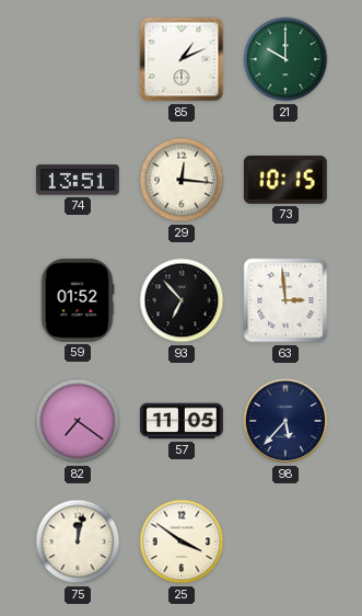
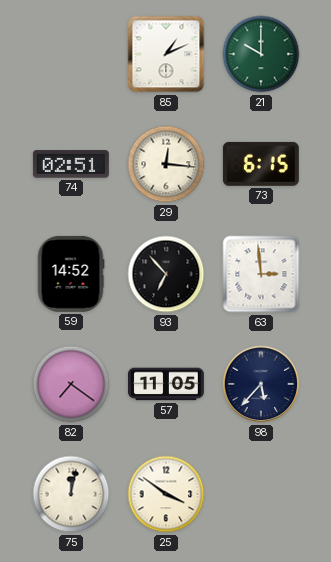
74: 13:51 -> 02:51 (71, 164)
73: 10:15 -> 6:15 (261, 164)
59: 01:52 -> 14:52 (71, 274)
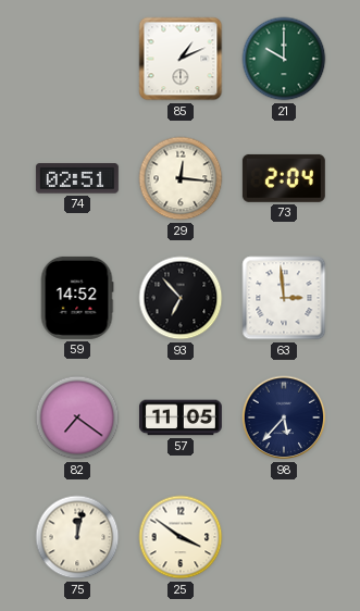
73: 6:15 -> 2:04 (284, 178)
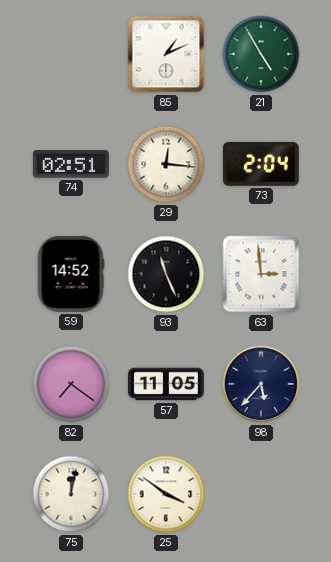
21: 10:00 -> 4:55 (261, 54)
93: 6:53 -> 11:26 (166, 274)
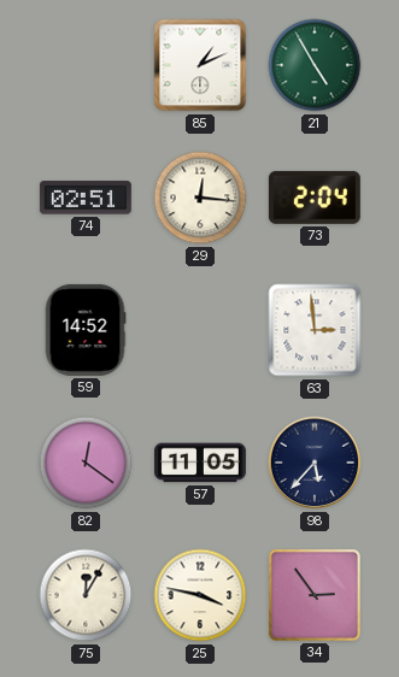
93: 11:26 -> none (166, 274)
82: 7:21 -> 12:21 (86, 463)
75: 12:02 -> 12:05 (86, 595)
25: 3:51 -> 3:47 (200, 595)
34: none -> 2:54 (315, 595)
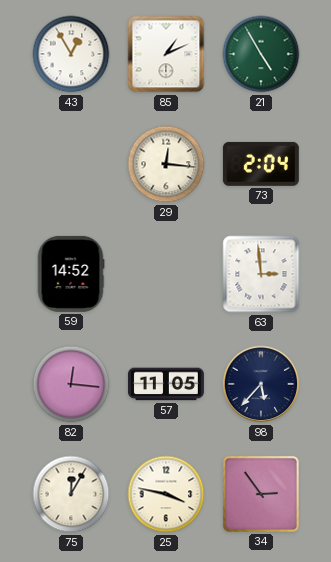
43: none -> 12:55 (71, 54)
74: 02:51 -> none (86, 198)
82: 12:21 -> 12:16 (71, 384)
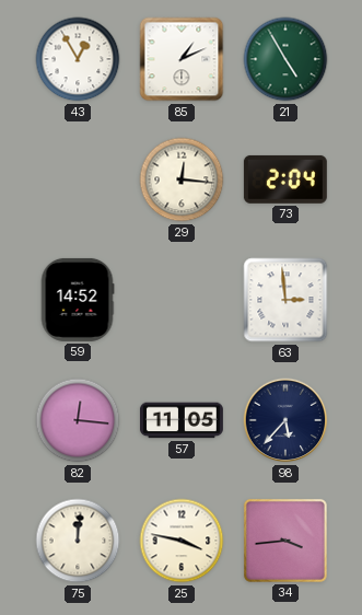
75: 12:05 -> 12:01 (78, 541)
34: 2:54 -> 3:44 (285, 541)
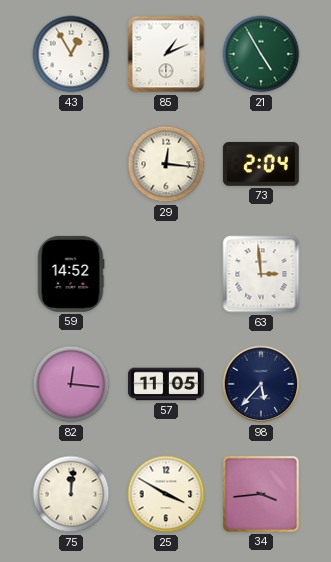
25: 3:47 -> 3:50 (166, 494)
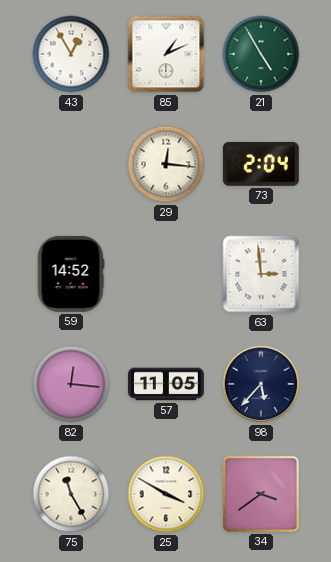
75: 12:01 -> 11:25 (71, 494)
34: 3:44 -> 3:39 (261, 494)
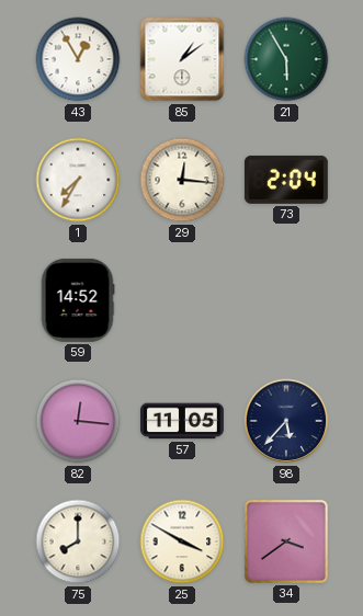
85: 1:11 -> 1:09 (182, 59)
21: 4:55 -> 5:55 (286, 59)
1: none -> 7:35 (78, 180)
63: 2:59 -> none (261, 274)
75: 11:25 -> 8:00 (78, 541)
